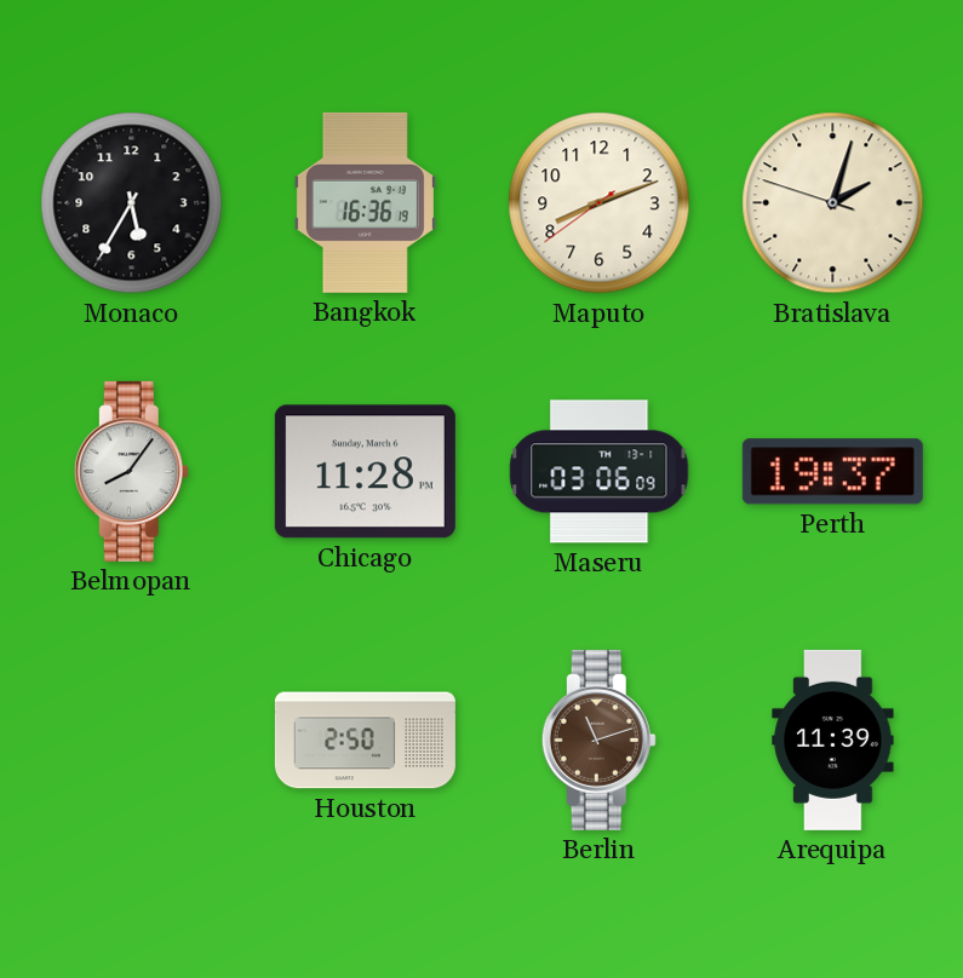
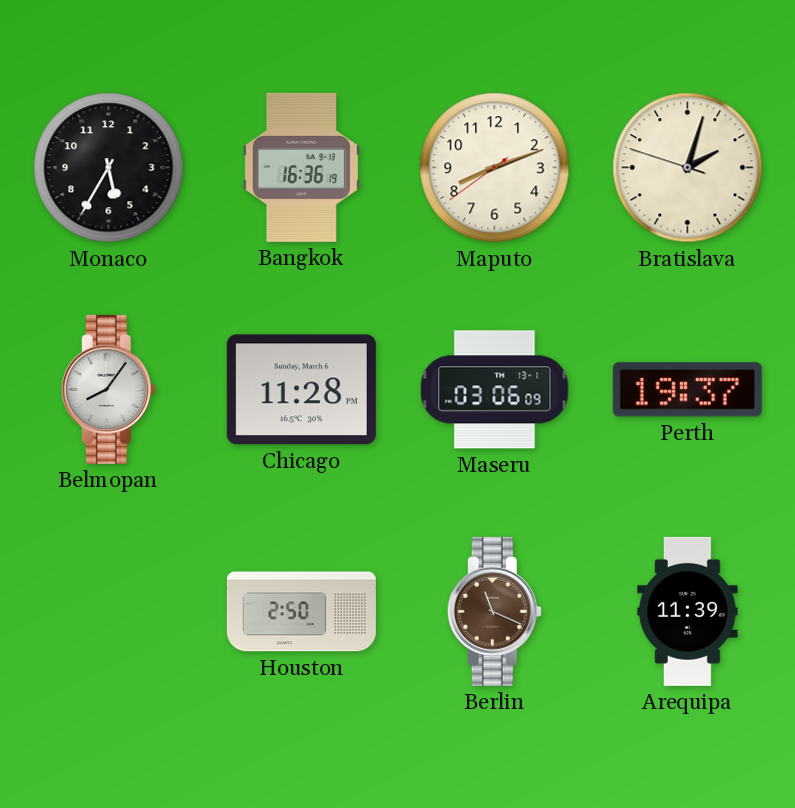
Berlin: 11:12 -> 11:19 (494, 611)
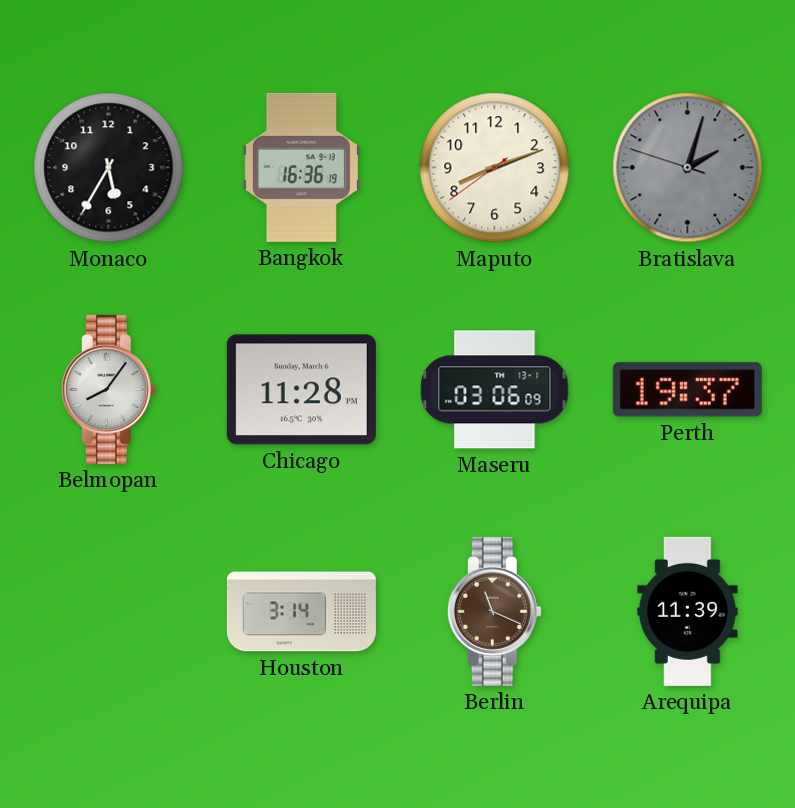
Bratislava dial: cream -> grey (688, 168)
Houston: 2:50 -> 3:14 (301, 612)
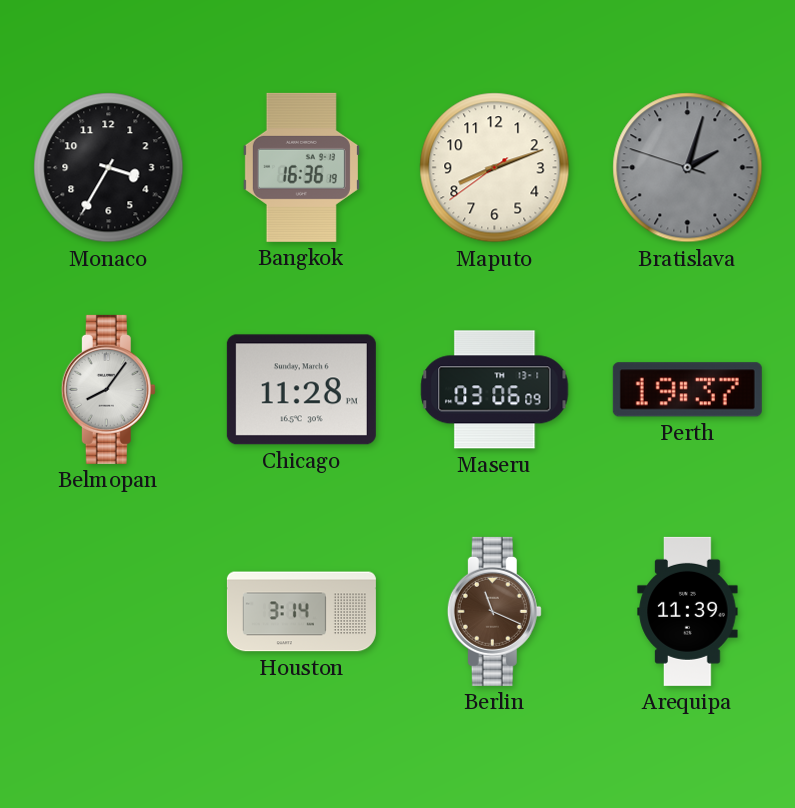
Monaco: 5:35 -> 3:35 (109, 168)
